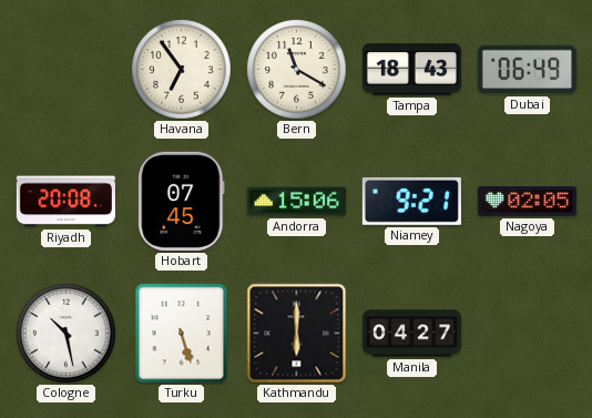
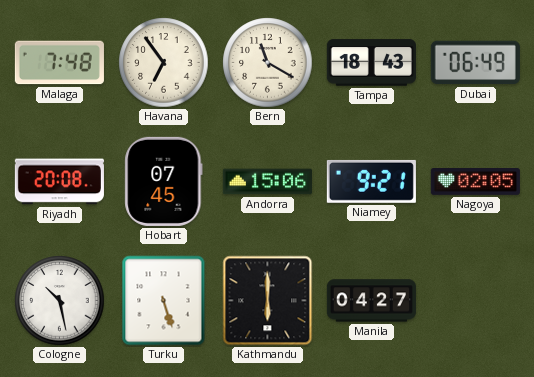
Malaga: none -> 7:48 (59, 63)
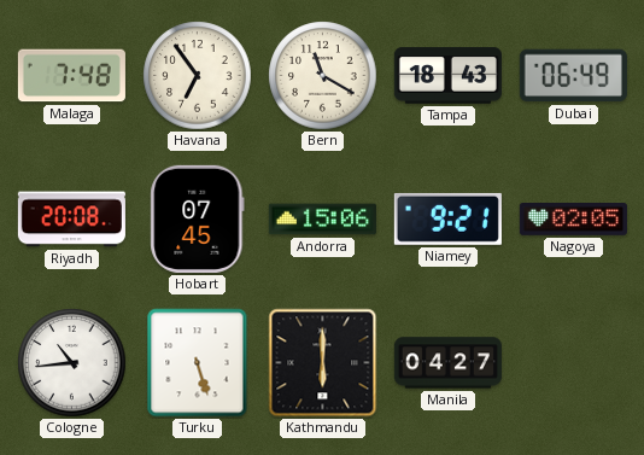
Cologne: 10:28 -> 10:44 (72, 363)
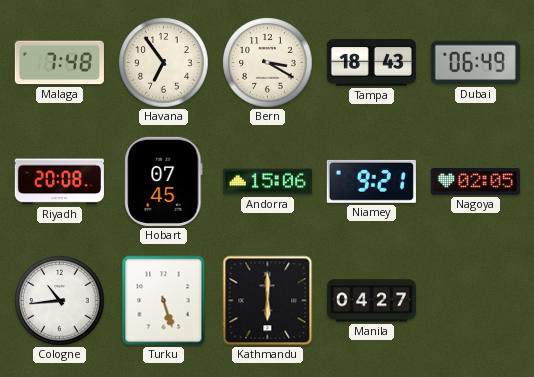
Bern: 11:20 -> 3:20 (268, 63)
